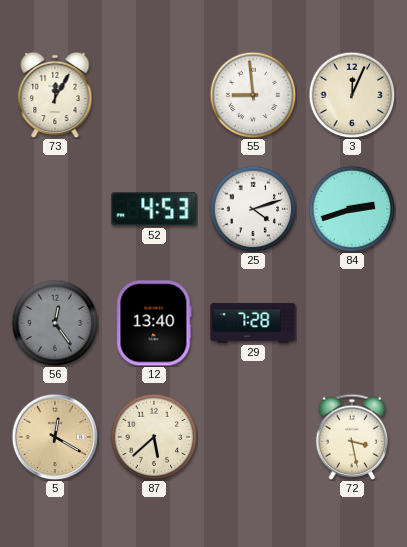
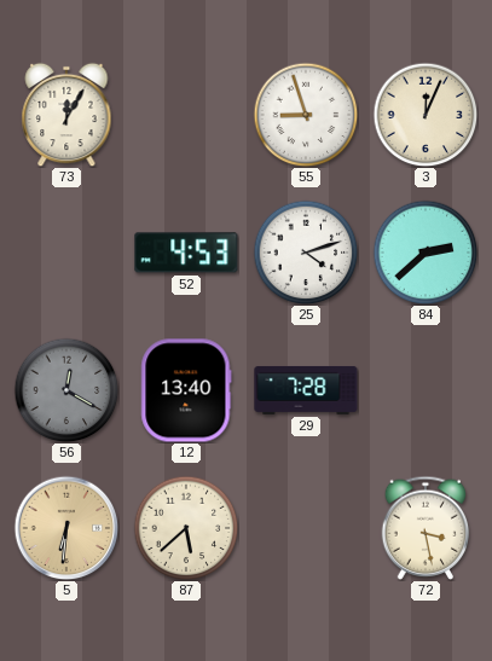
55: 8:59 -> 8:57 (306, 115)
84: 2:42 -> 2:38 (426, 253)
56: 12:24 -> 12:20 (66, 390)
5: 12:20 -> 6:31 (66, 528)
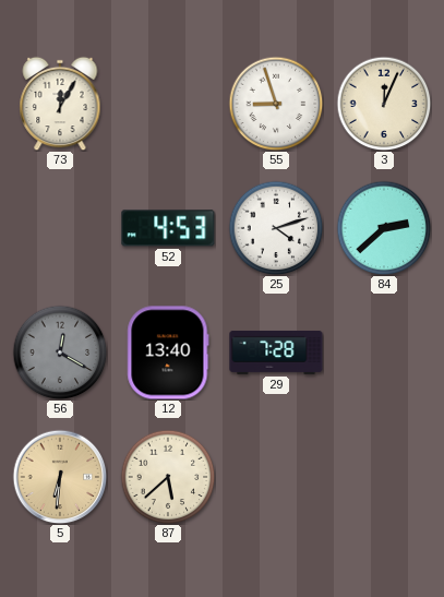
72: 3:28 -> none (426, 528)
